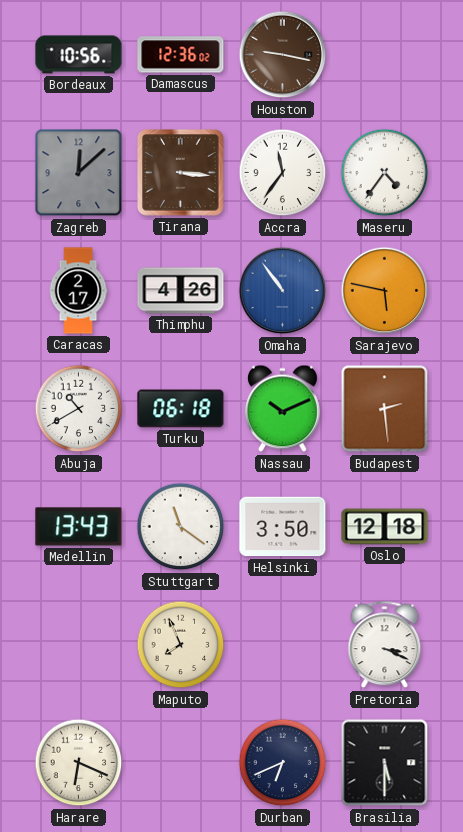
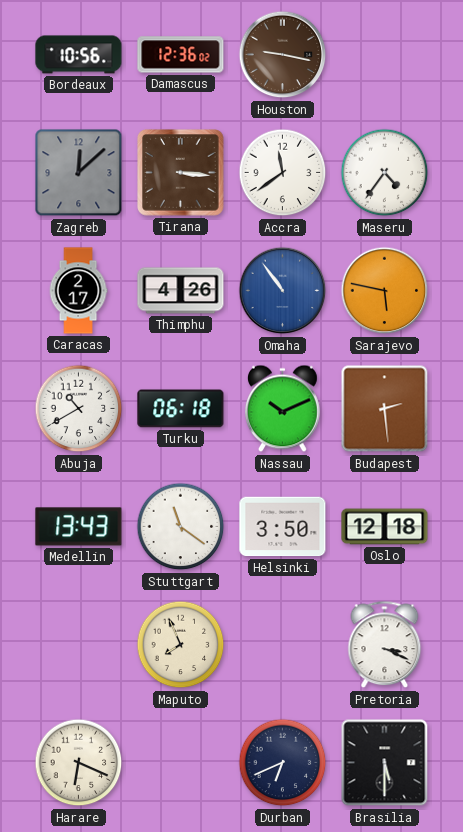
Accra: 11:36 -> 11:39 (283, 173)
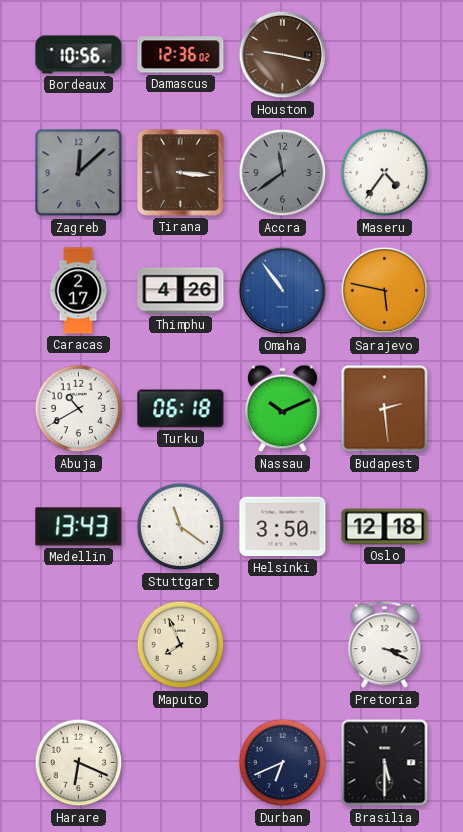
Accra dial: white -> grey (283, 173)
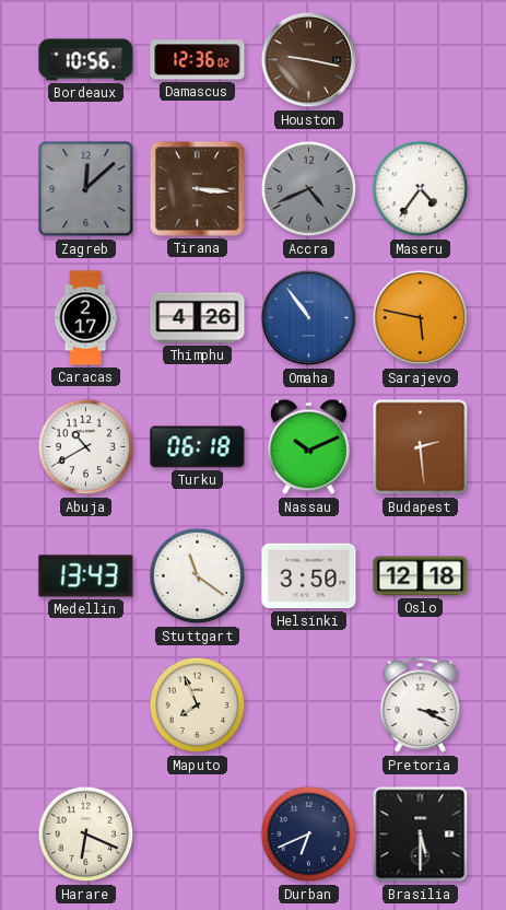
Accra: 11:39 -> 4:41 (309, 189)
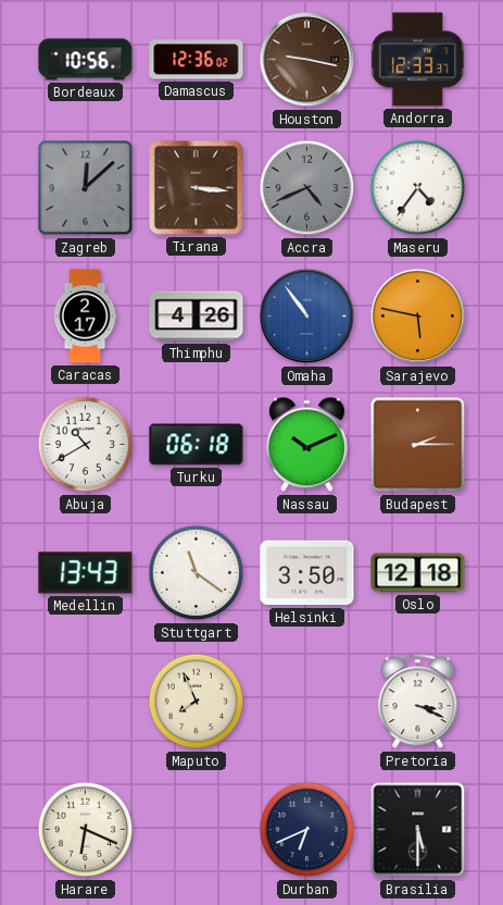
Andorra: none -> 12:33 (418, 60)
Budapest: 2:29 -> 2:15 (418, 445)
